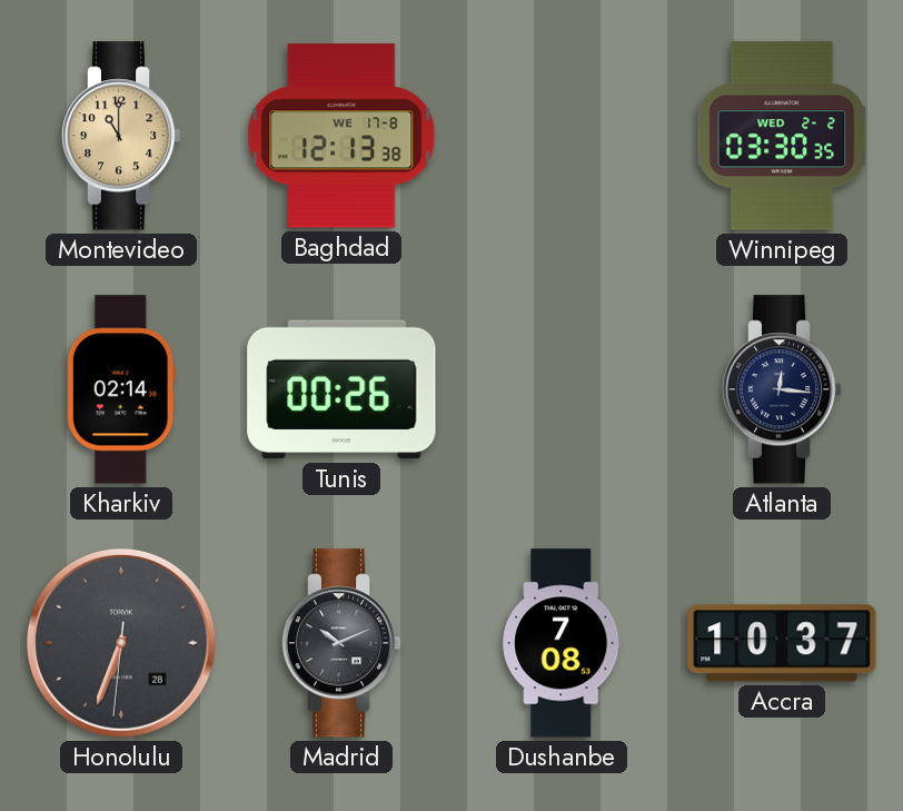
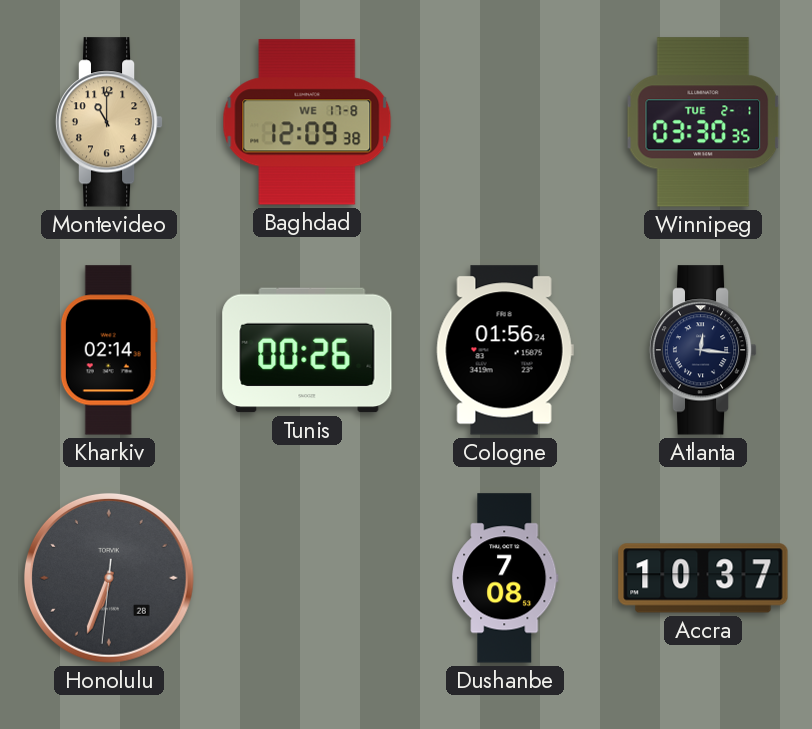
Baghdad: 12:13 -> 12:09 (307, 122)
Winnipeg date: WED 2-2 -> TUE 2-1 (703, 122)
Cologne: none -> 01:56 (505, 350)
Madrid: 10:11 -> none (341, 643)
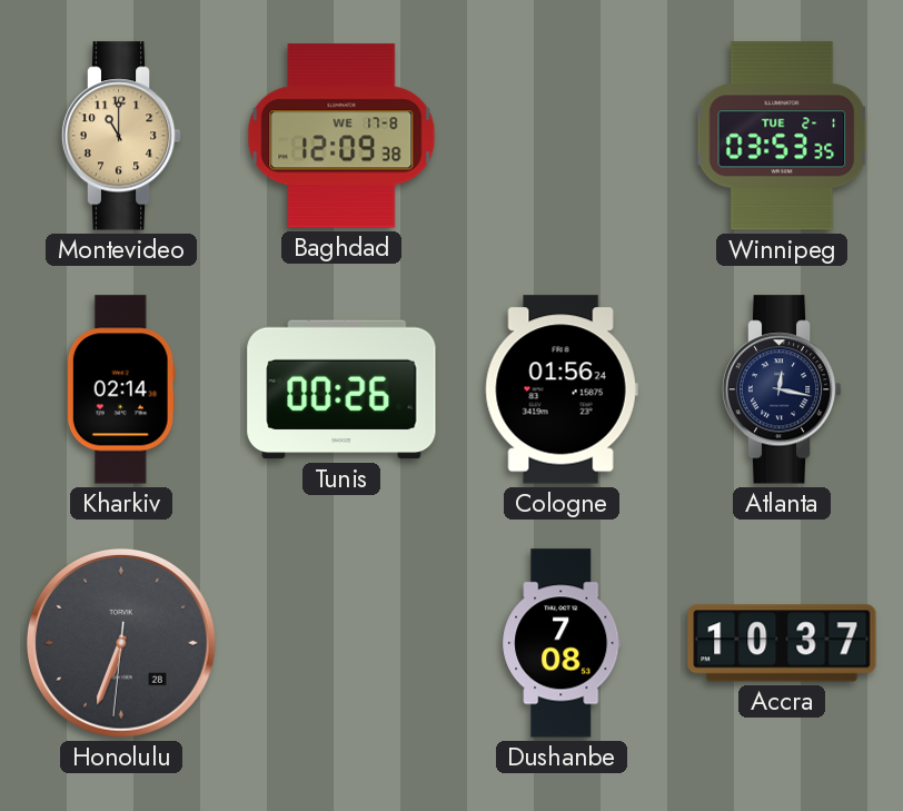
Winnipeg: 03:30 -> 03:53 (782, 136)
Atlanta: 12:16 -> 12:17 (782, 389)
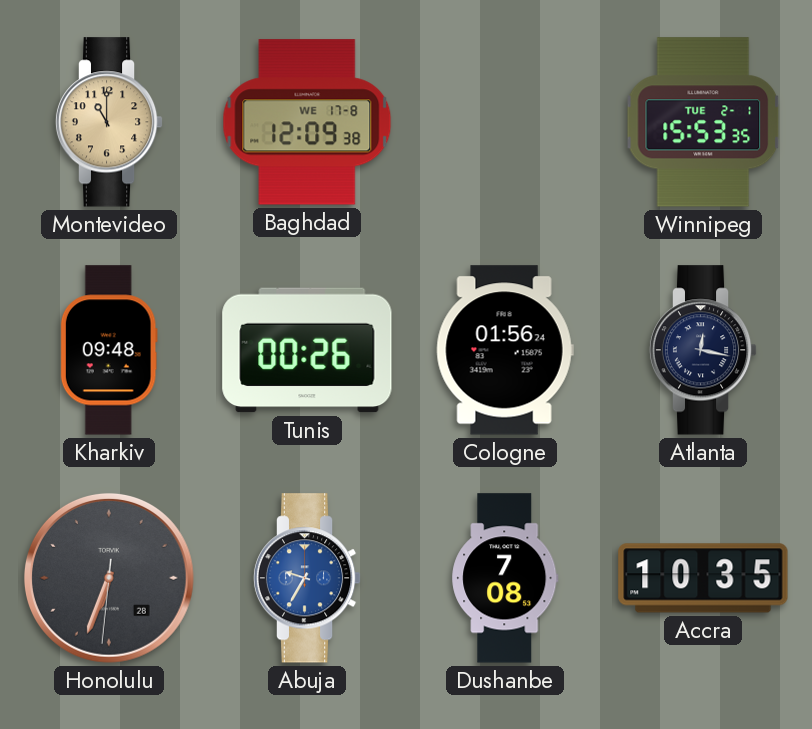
Winnipeg: 03:53 -> 15:53 (703, 122)
Kharkiv: 02:14 -> 09:48 (109, 350)
Abuja: none -> 9:35 (307, 578)
Accra: 10:37 -> 10:35 (703, 578)
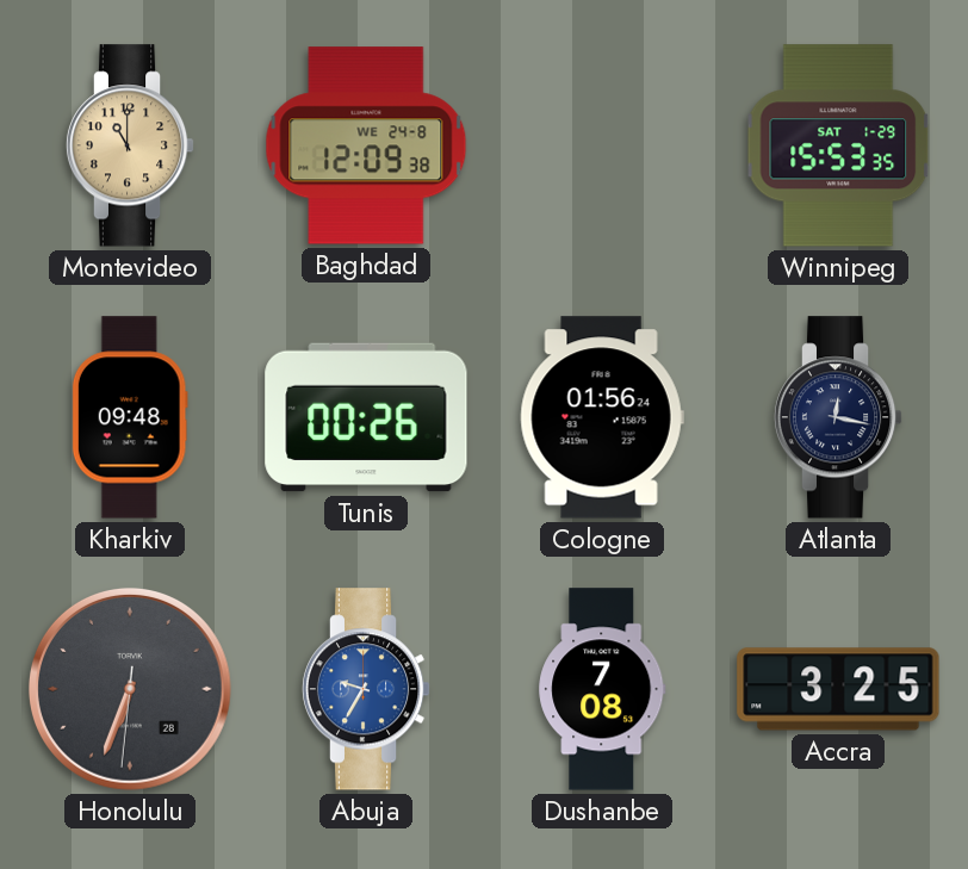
Baghdad date: WE 17-8 -> WE 24-8 (366, 145)
Winnipeg date: TUE 2-1 -> SAT 1-29 (838, 145)
Accra: 10:35 -> 3:25 (838, 689)
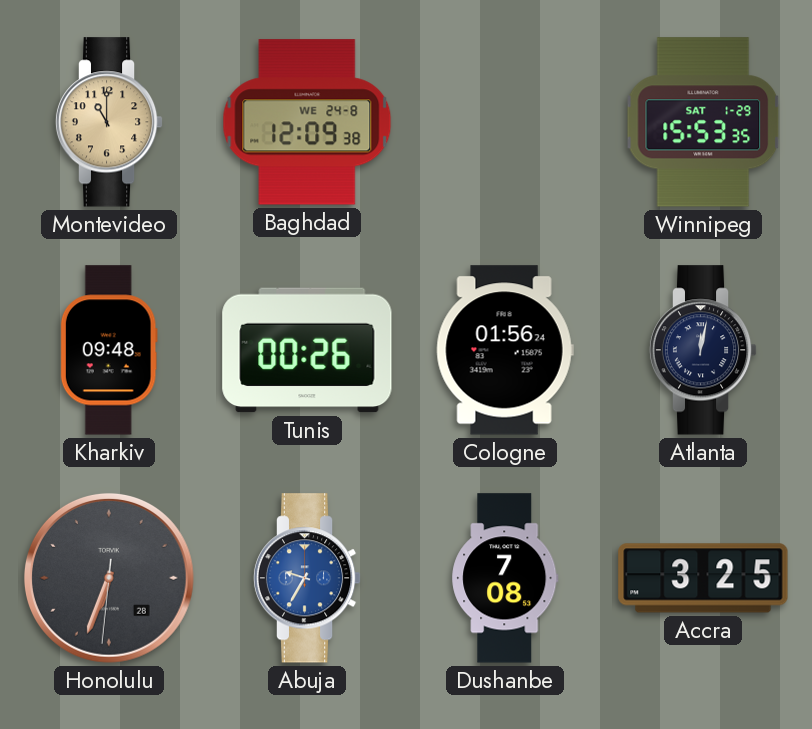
Atlanta: 12:17 -> 12:02 (703, 350)
